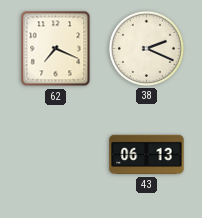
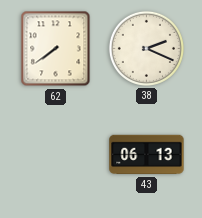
62: 7:19 -> 7:39 (56, 49)
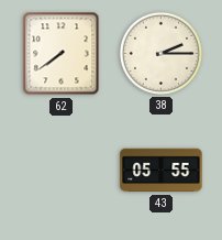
38: 2:19 -> 2:15 (160, 53)
43: 06:13 -> 05:55 (162, 171)
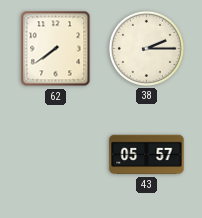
43: 05:55 -> 05:57 (147, 155)
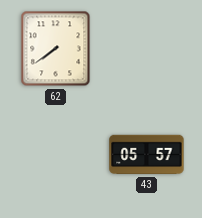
38: 2:15 -> none (146, 48)
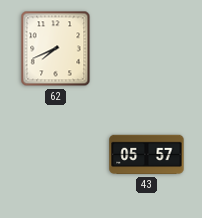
62: 7:39 -> 7:41 (56, 49)
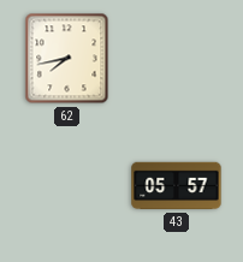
62: 7:41 -> 7:43 (67, 59)
